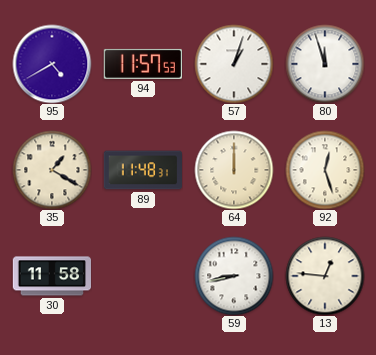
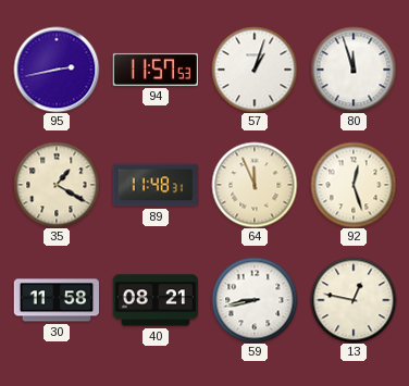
95: 4:40 -> 2:43 (57, 70)
64: 12:00 -> 11:56 (255, 185)
40: none -> 08:21 (154, 300)
13: 12:46 -> 12:47 (354, 300)
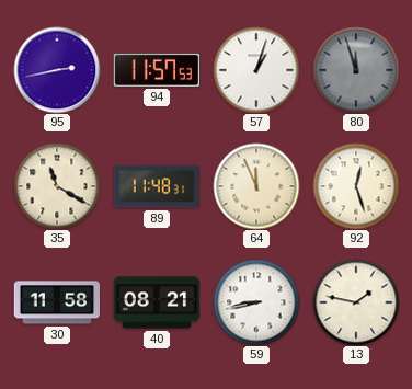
80 dial: white -> grey (356, 70)
35: 1:20 -> 11:20 (57, 186)
13: 12:47 -> 1:47 (356, 302)
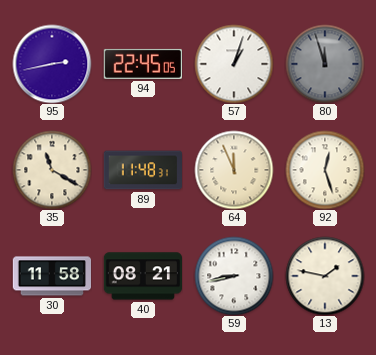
94: 11:57 -> 22:45 (143, 64)
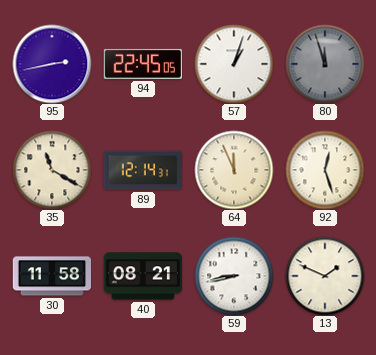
89: 11:48 -> 12:14 (142, 170)
13: 1:47 -> 1:49 (325, 276)
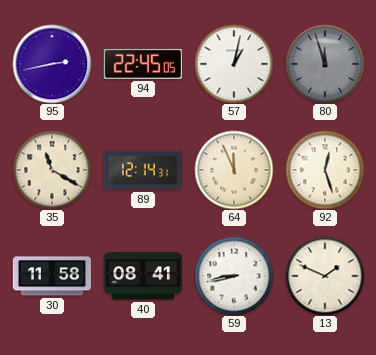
57: 1:03 -> 1:02 (234, 64)
40: 08:21 -> 08:41 (142, 276)
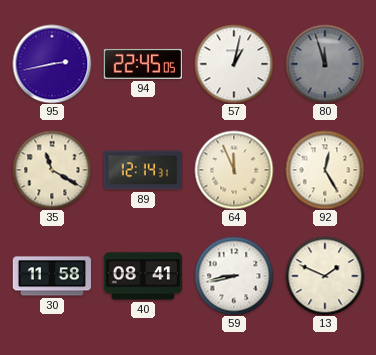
92: 12:27 -> 12:25 (325, 170)
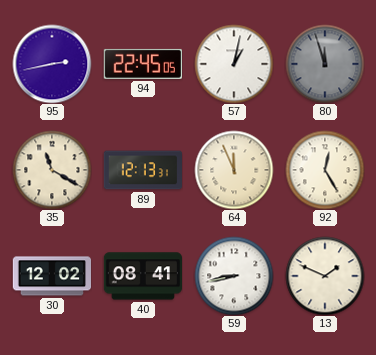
89: 12:14 -> 12:13 (142, 170)
30: 11:58 -> 12:02 (51, 276)
